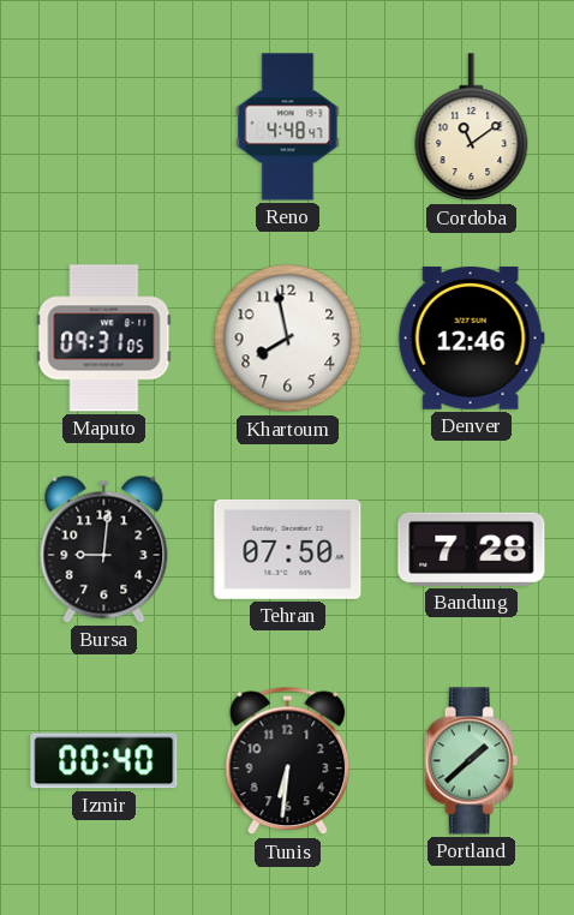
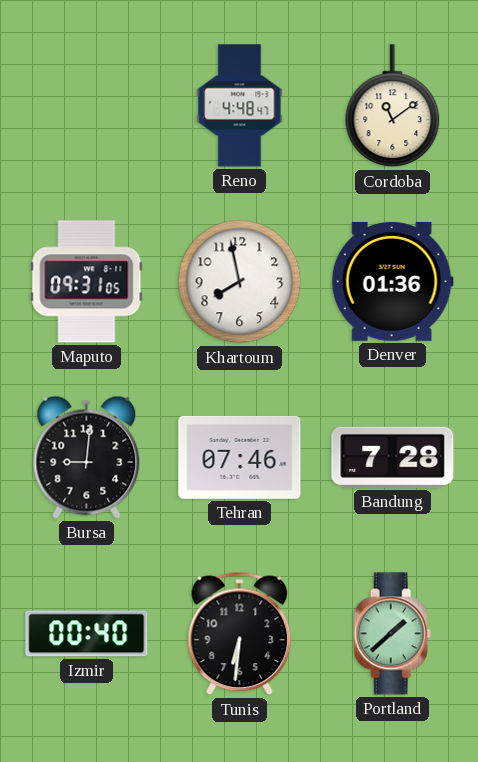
Denver: 12:46 -> 01:36 (392, 281)
Tehran: 07:50 -> 07:46 (240, 457)
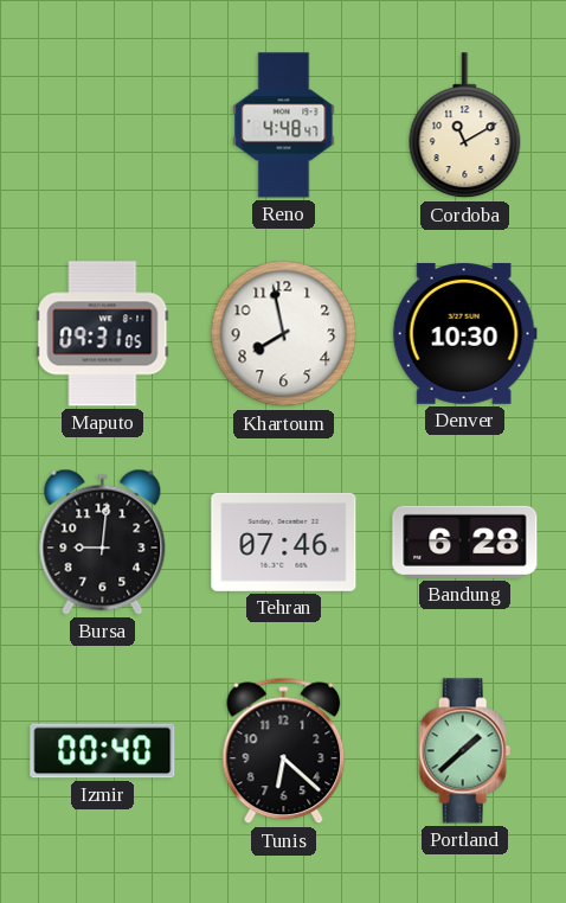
Cordoba: 11:09 -> 11:10 (465, 126)
Denver: 01:36 -> 10:30 (464, 333)
Bandung: 7:28 -> 6:28 (465, 542)
Tunis: 6:31 -> 6:22 (284, 751)
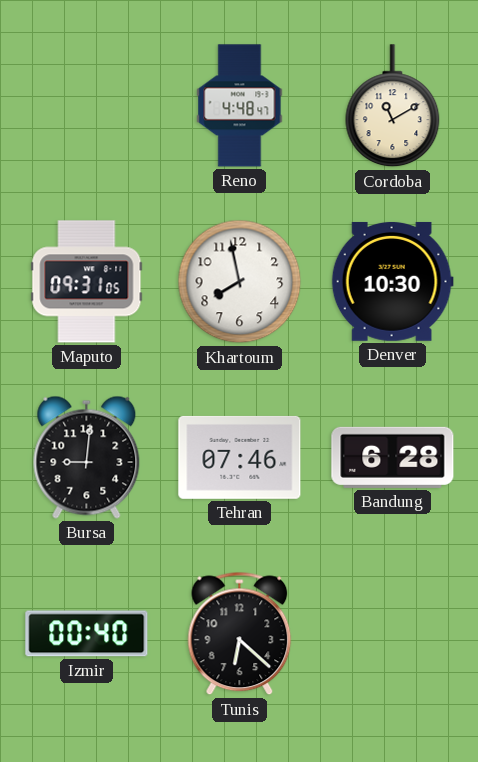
Portland: 1:38 -> none (465, 751)
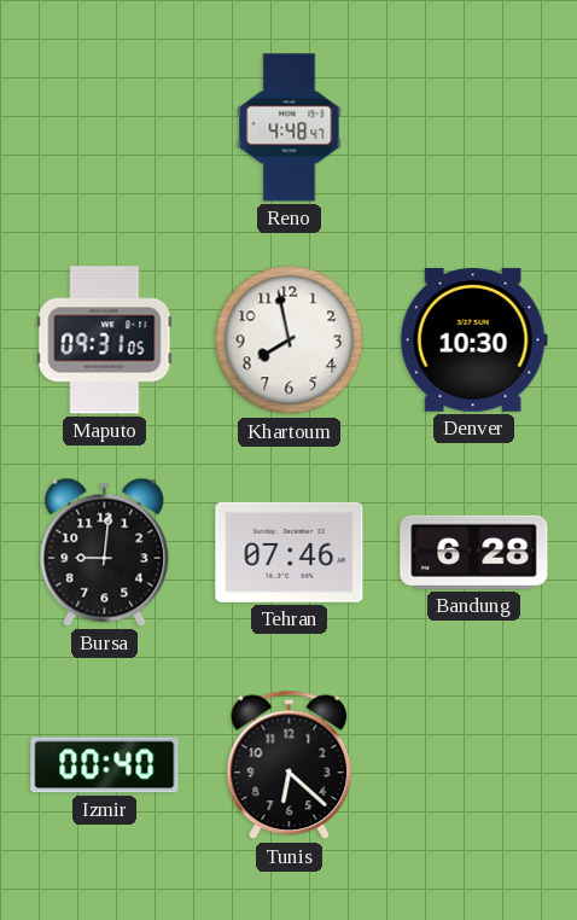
Cordoba: 11:10 -> none (393, 106)
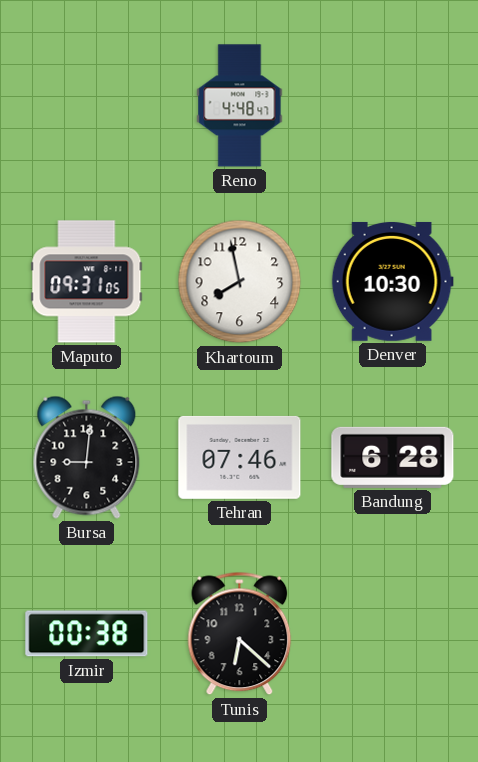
Izmir: 00:40 -> 00:38 (87, 634)
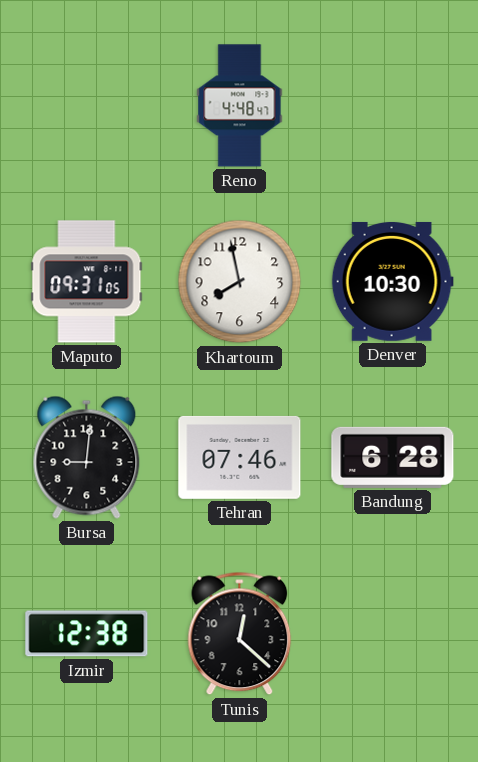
Izmir: 00:38 -> 12:38 (87, 634)
Tunis: 6:22 -> 12:22 (240, 634)
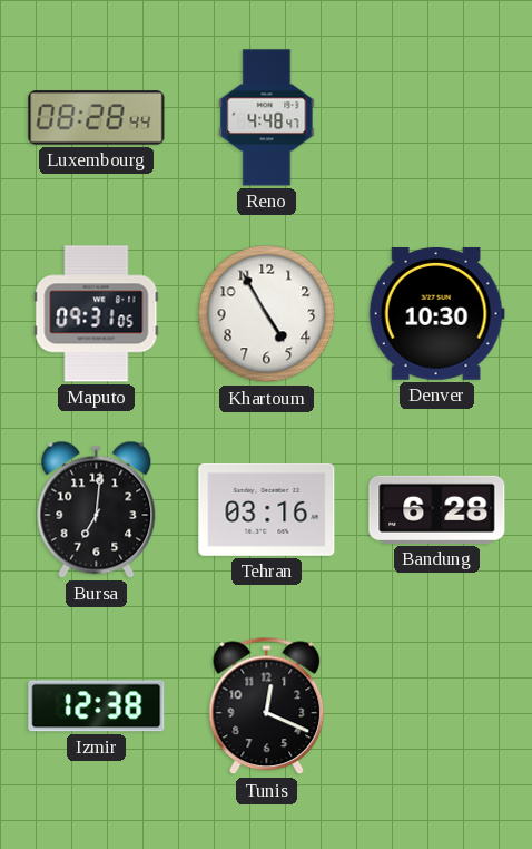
Luxembourg: none -> 08:28 (97, 118)
Khartoum: 7:58 -> 4:55 (267, 314)
Bursa: 9:01 -> 7:01 (97, 509)
Tehran: 07:46 -> 03:16 (267, 509)
Tunis: 12:22 -> 12:19 (267, 706)
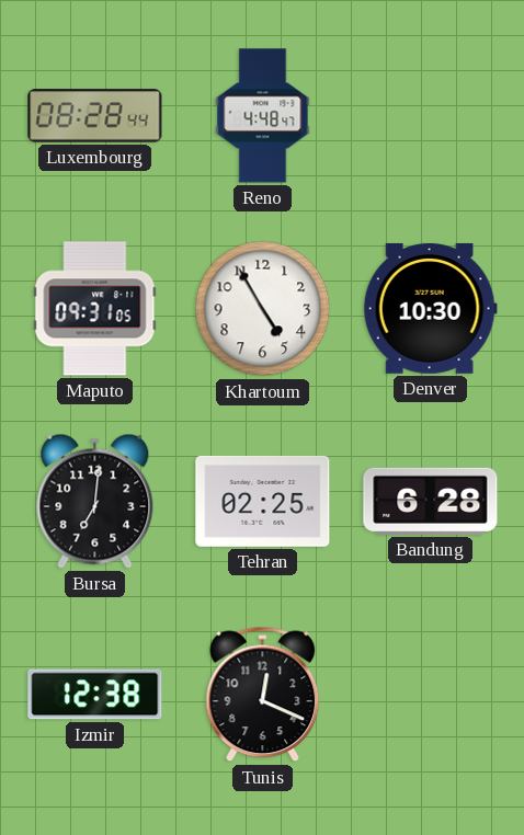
Tehran: 03:16 -> 02:25 (263, 501)
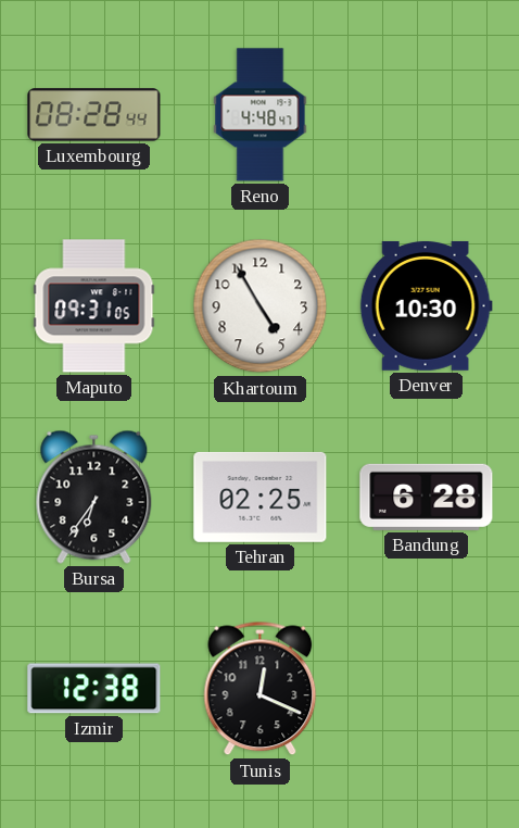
Bursa: 7:01 -> 6:36 (94, 497)
